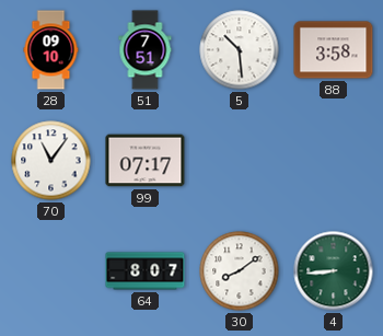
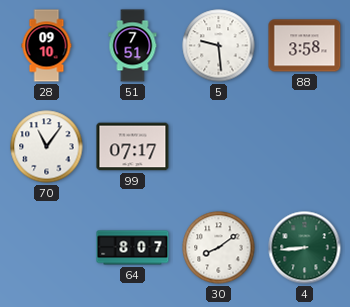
5: 10:29 -> 9:29 (219, 46)
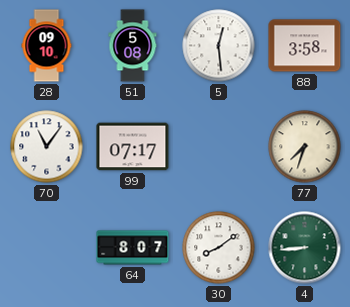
51: 7:51 -> 5:08 (133, 46)
5: 9:29 -> 12:29 (219, 46)
77: none -> 7:33 (305, 147)
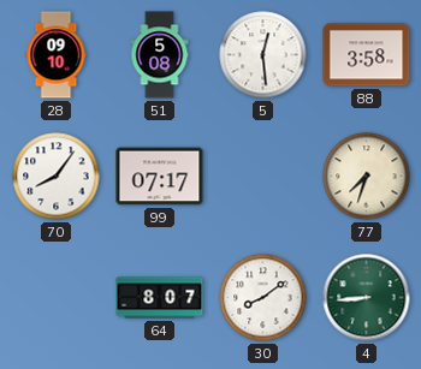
70: 11:06 -> 8:06 (57, 177)
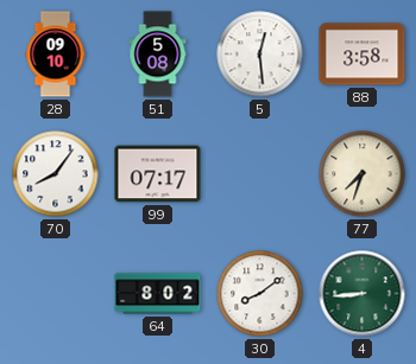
64: 8:07 -> 8:02 (158, 294)
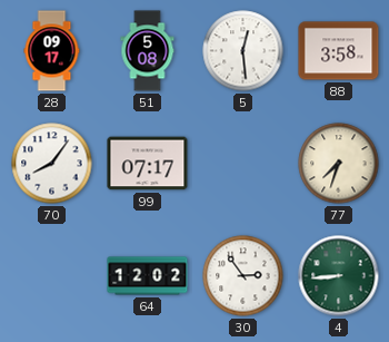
28: 09:10 -> 09:17 (52, 51)
64: 8:02 -> 12:02 (148, 276)
30: 8:09 -> 2:54 (243, 276)
